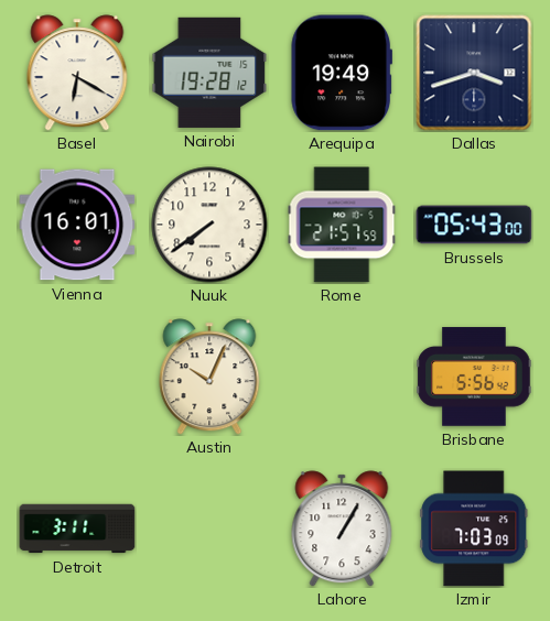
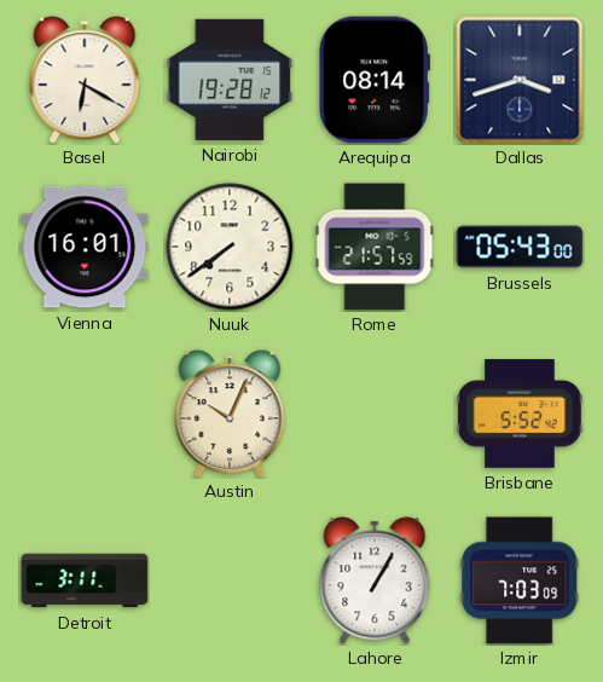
Arequipa: 19:49 -> 08:14 (375, 80)
Brisbane: 5:56 -> 5:52 (520, 414)
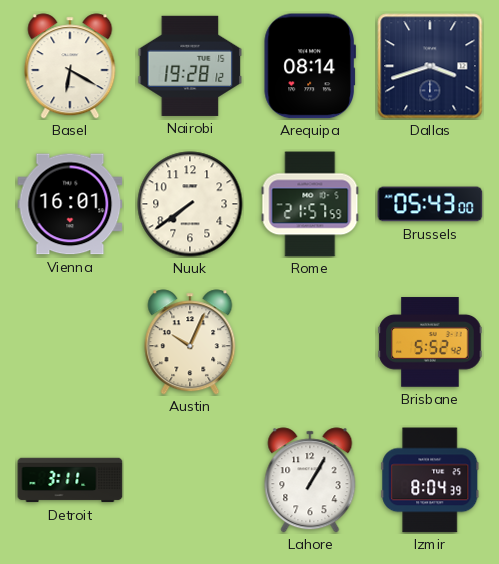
Izmir: 7:03 -> 8:04 (430, 480)
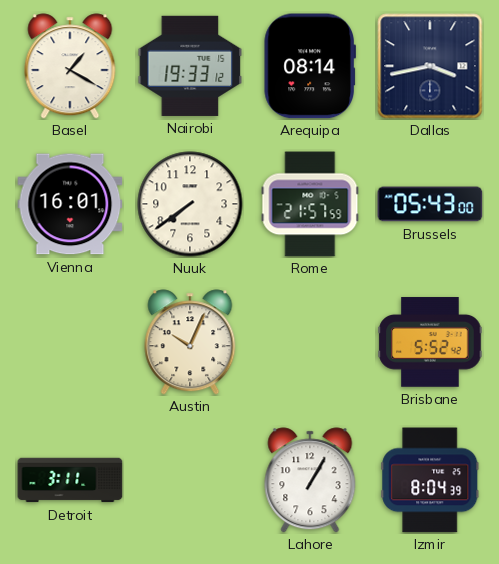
Basel: 6:20 -> 1:20 (70, 66)
Nairobi: 19:28 -> 19:33 (190, 66)
Dallas: 3:42 -> 3:43 (430, 66)
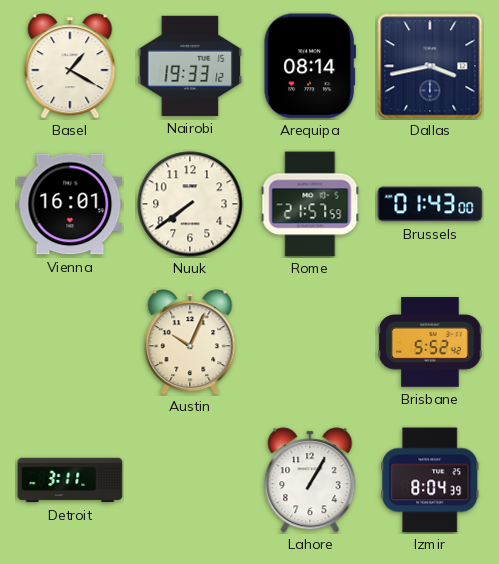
Brussels: 05:43 -> 01:43 (430, 204)
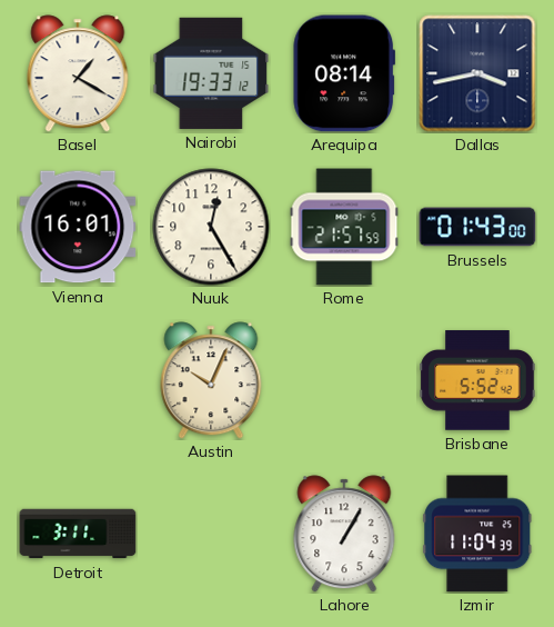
Nuuk: 7:39 -> 12:25 (211, 227)
Izmir: 8:04 -> 11:04 (477, 534)
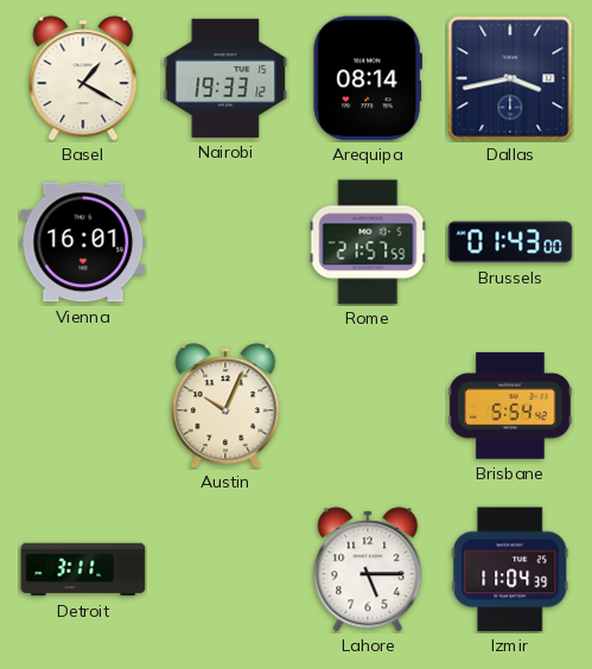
Nuuk: 12:25 -> none (211, 227)
Brisbane: 5:52 -> 5:54 (510, 406)
Lahore: 1:05 -> 5:15 (368, 569)
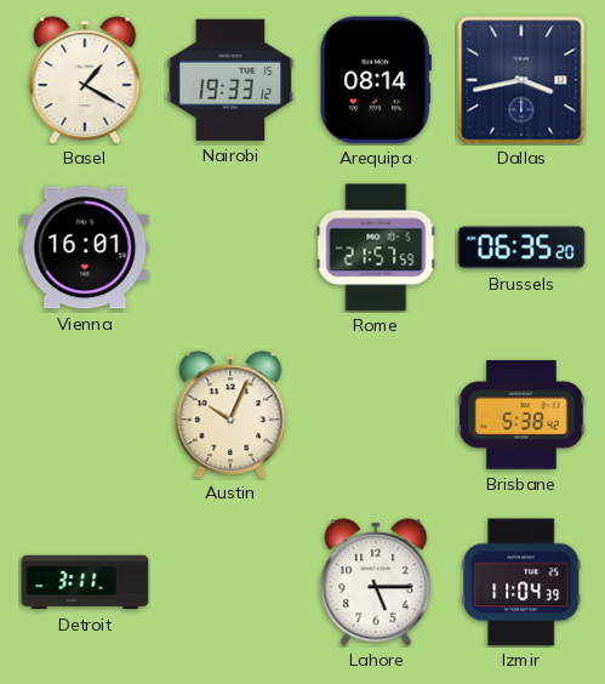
Brussels: 01:43 -> 06:35 (521, 247)
Brisbane: 5:54 -> 5:38 (521, 415)
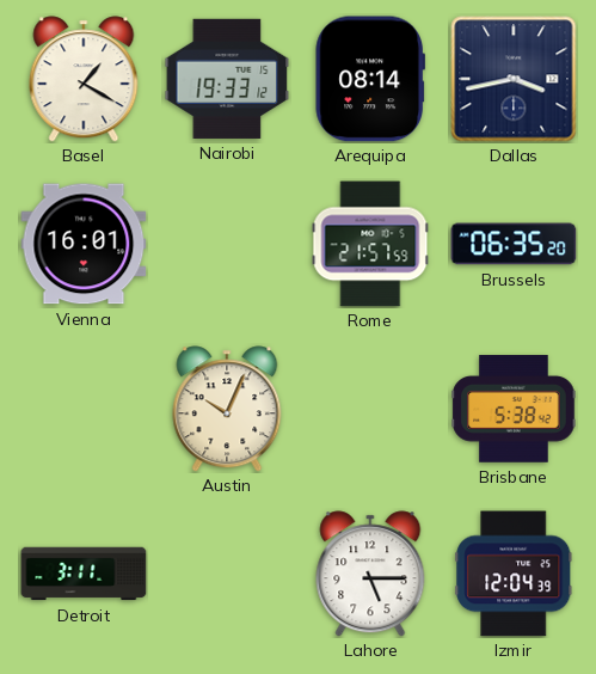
Izmir: 11:04 -> 12:04 (514, 574)
